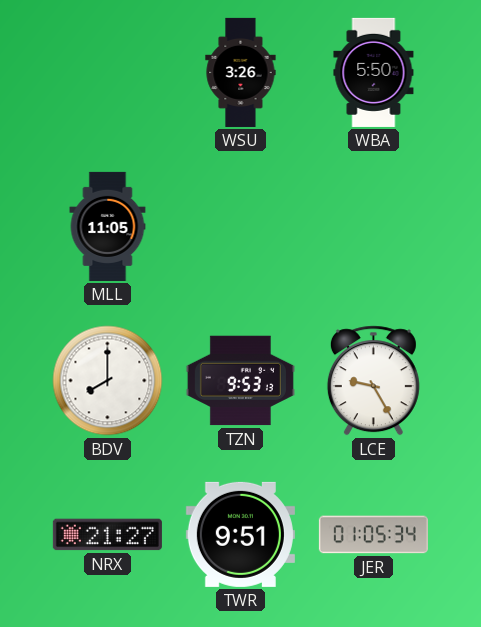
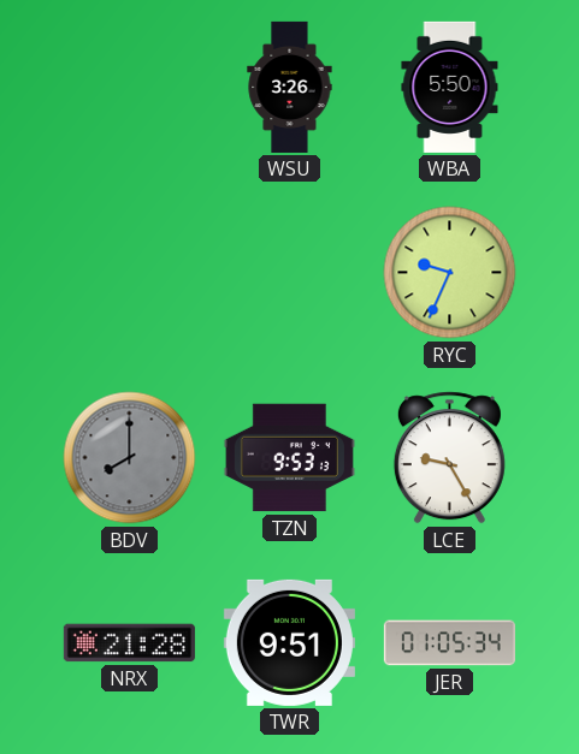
MLL: 11:05 -> none (108, 226)
RYC: none -> 9:34 (450, 273)
BDV dial: white -> grey (130, 458)
NRX: 21:27 -> 21:28 (129, 643)
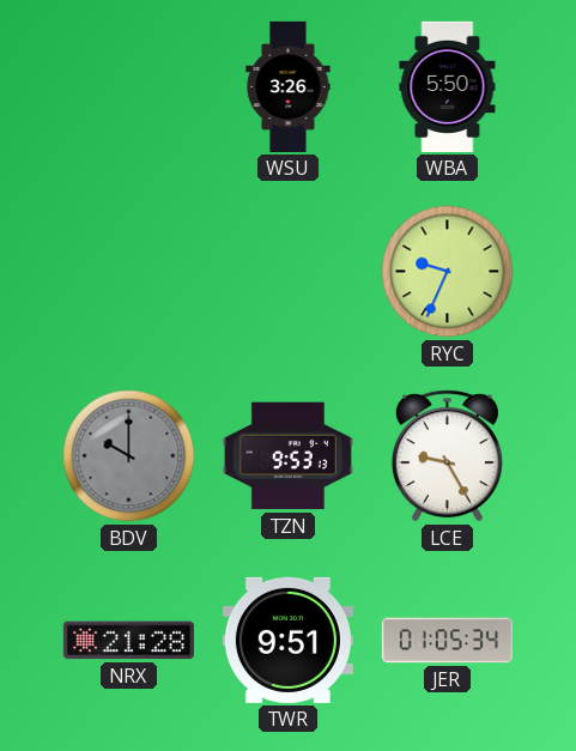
BDV: 8:00 -> 10:00 (129, 456)
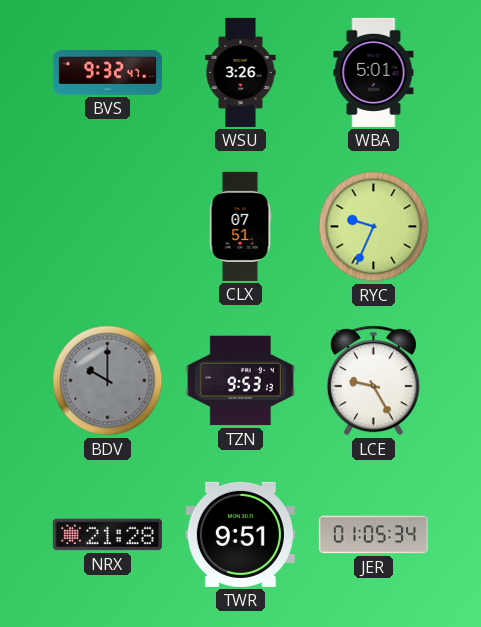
BVS: none -> 9:32 (107, 73)
WBA: 5:50 -> 5:01 (374, 72)
CLX: none -> 07:51 (240, 226)
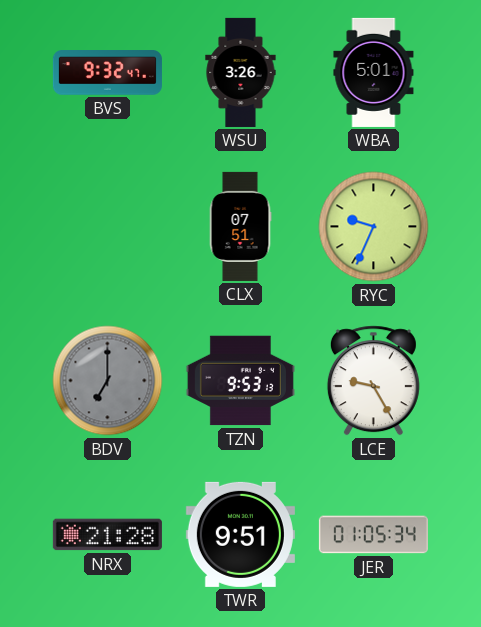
BDV: 10:00 -> 7:00 (108, 381)
